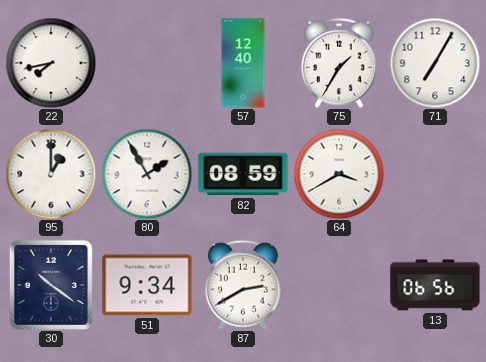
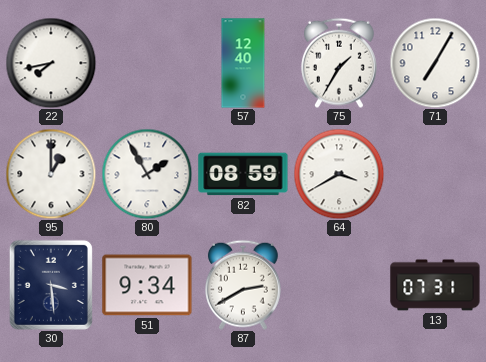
30: 10:21 -> 3:29 (51, 285)
13: 06:56 -> 07:31 (435, 285)
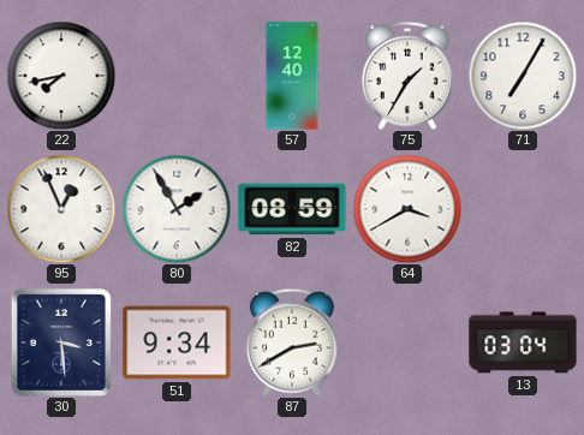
95: 1:00 -> 12:56 (61, 209)
13: 07:31 -> 03:04 (523, 342)
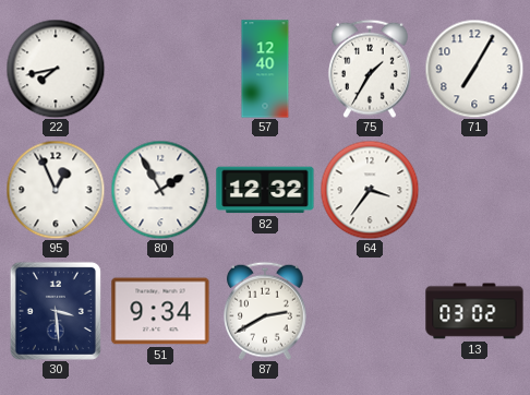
82: 08:59 -> 12:32 (265, 190)
64: 3:40 -> 3:36 (370, 190)
13: 03:04 -> 03:02 (474, 311)
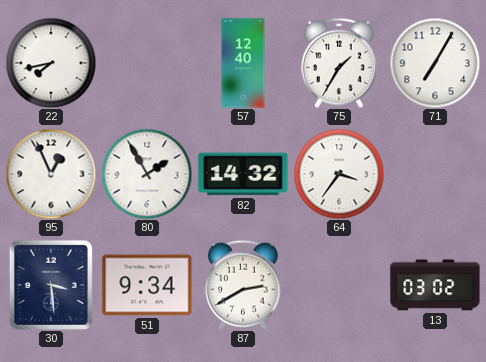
82: 12:32 -> 14:32 (243, 174)
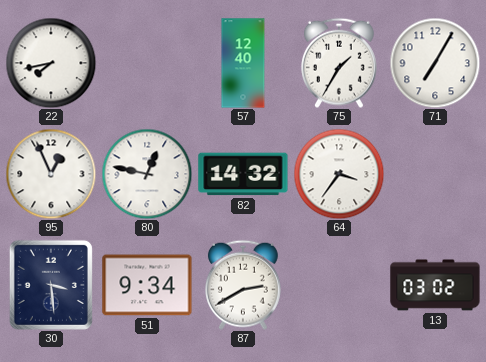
80: 1:55 -> 12:47 (147, 174)
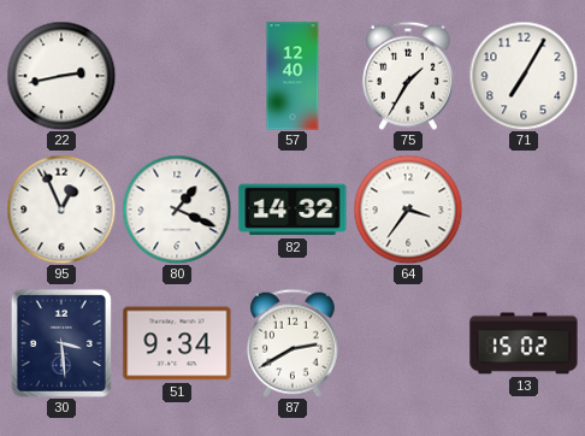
22: 7:43 -> 2:43 (61, 76)
80: 12:47 -> 1:19 (177, 210)
13: 03:02 -> 15:02 (524, 343)
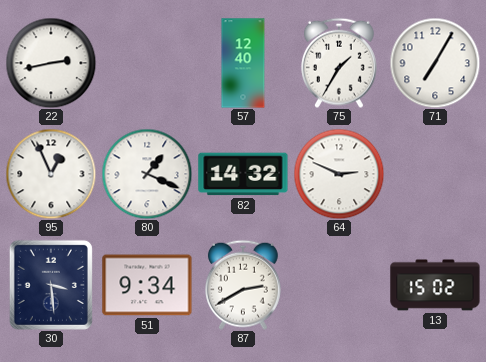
64: 3:36 -> 2:49 (339, 174)
